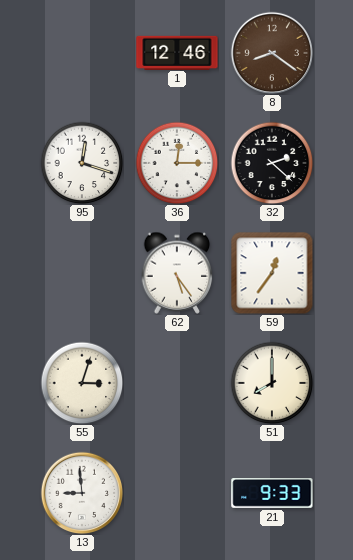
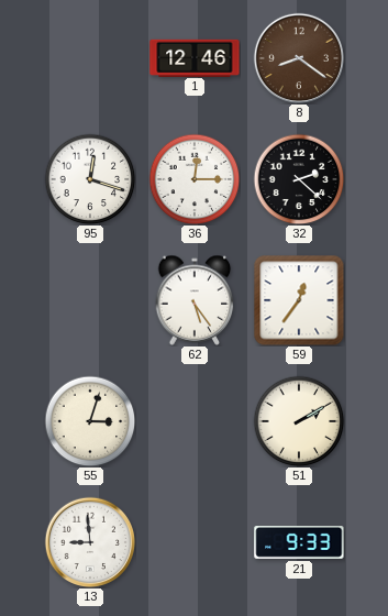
51: 8:00 -> 2:10 (299, 421)
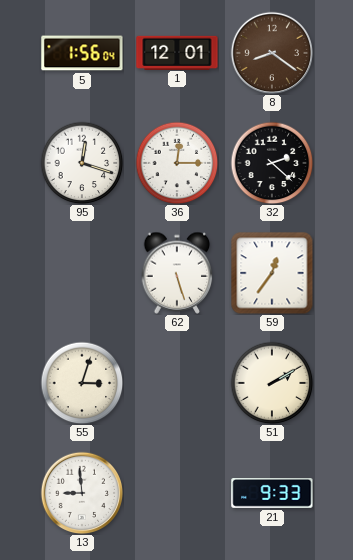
5: none -> 1:56 (82, 53)
1: 12:46 -> 12:01 (177, 52)
62: 5:24 -> 5:27 (177, 273)
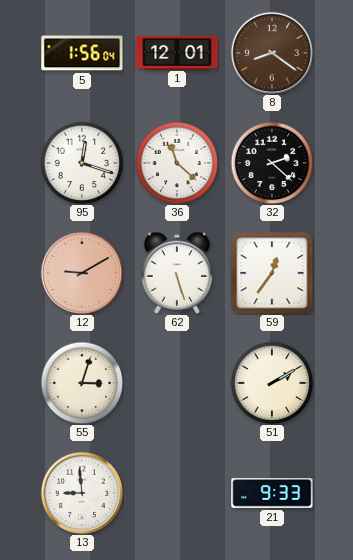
36: 12:15 -> 11:22 (177, 163)
12: none -> 9:10 (82, 273)
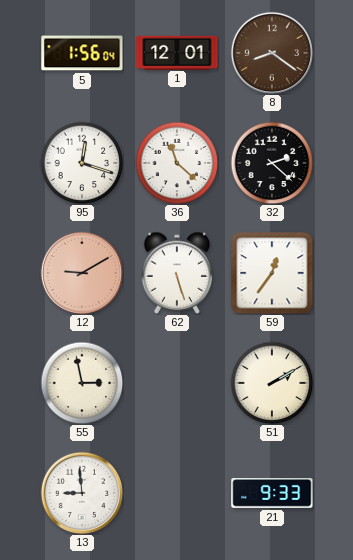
55: 3:03 -> 2:58 (82, 383)
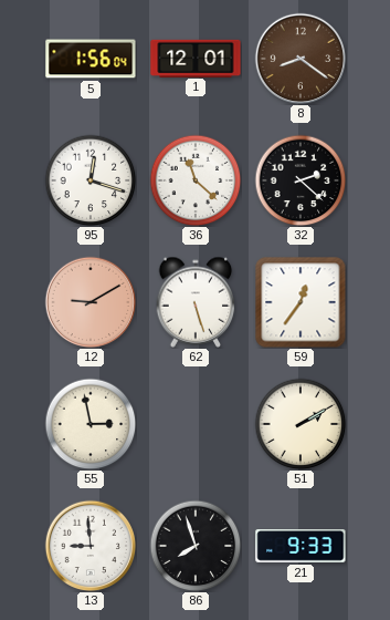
86: none -> 7:57 (196, 546)
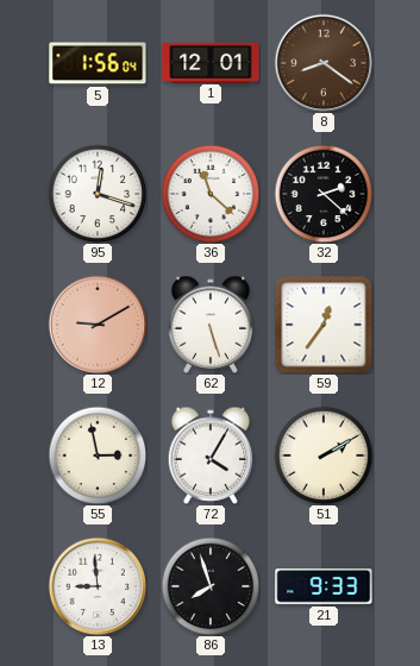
72: none -> 4:05 (211, 455)
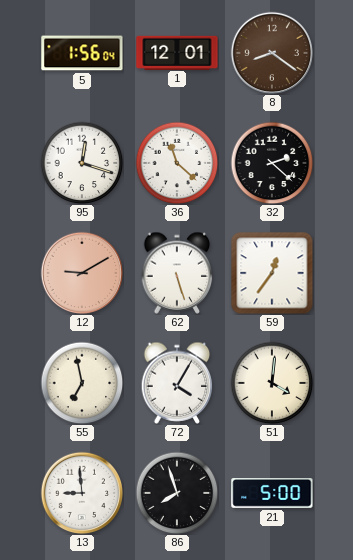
55: 2:58 -> 6:58 (82, 383)
51: 2:10 -> 4:01 (272, 383)
21: 9:33 -> 5:00 (272, 494)
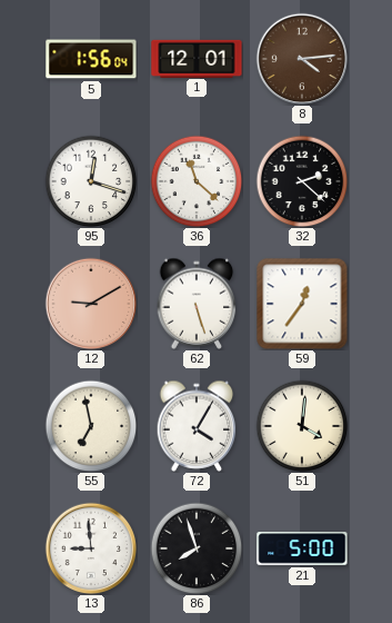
8: 8:21 -> 4:14 (302, 59)
